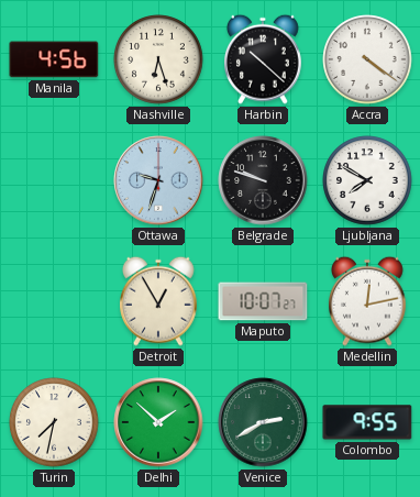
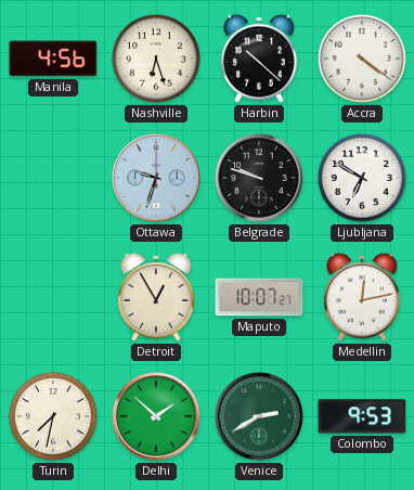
Ljubljana: 7:50 -> 6:50 (362, 178)
Colombo: 9:55 -> 9:53 (362, 416)
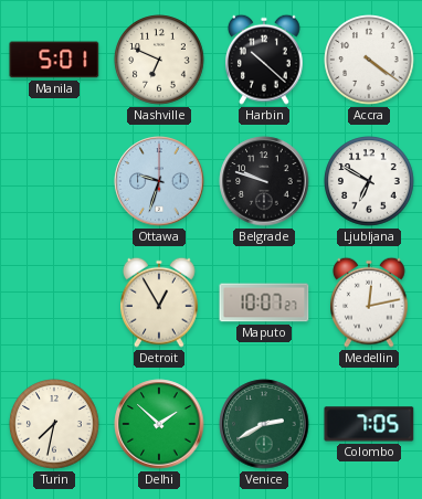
Manila: 4:56 -> 5:01 (54, 60)
Nashville: 6:27 -> 6:49 (159, 60)
Colombo: 9:53 -> 7:05 (369, 424)
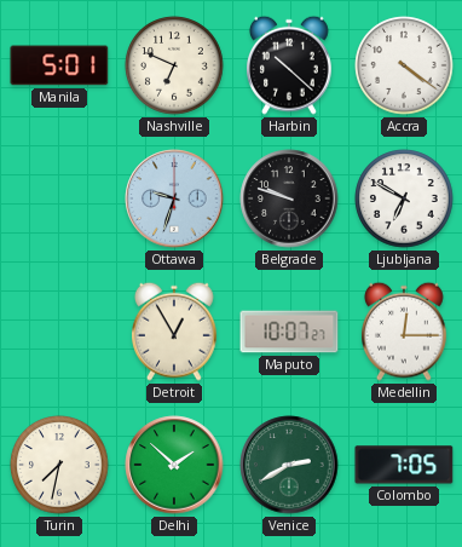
Medellin: 12:13 -> 12:15 (405, 332)
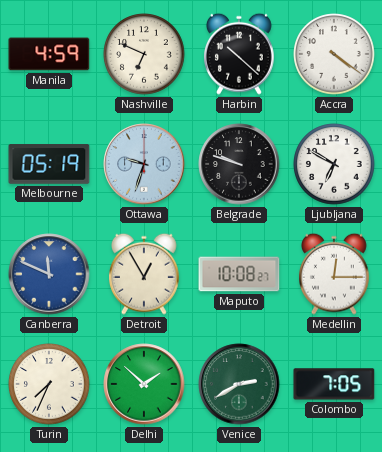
Manila: 5:01 -> 4:59 (49, 54)
Melbourne: none -> 05:19 (49, 164)
Canberra: none -> 11:49 (49, 274)
Maputo: 10:07 -> 10:08 (239, 274)
Turin: 7:32 -> 7:34 (49, 384)
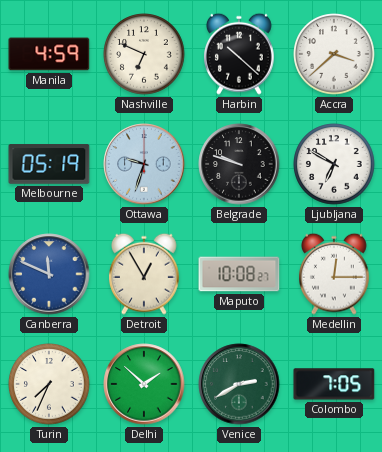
Accra: 4:21 -> 3:38 (334, 54)
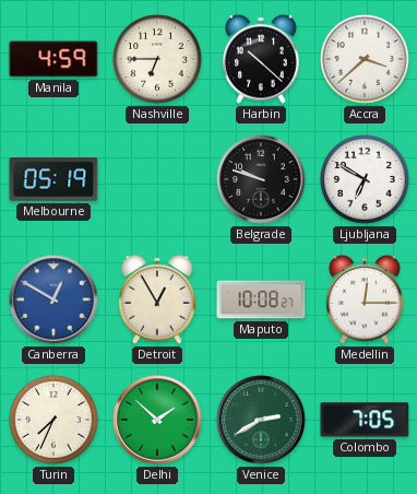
Nashville: 6:49 -> 6:45 (157, 59)
Ottawa: 9:33 -> none (144, 164)
Canberra: 11:49 -> 12:50 (53, 299)
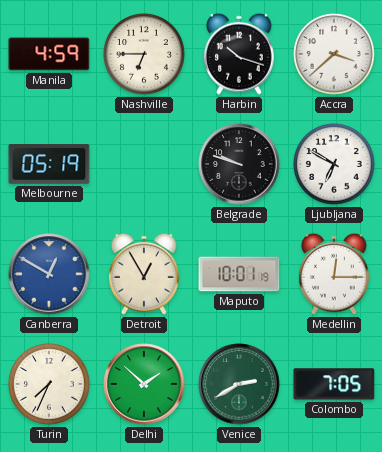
Harbin: 10:22 -> 10:18 (240, 54)
Maputo: 10:08 -> 10:01 (239, 274)
